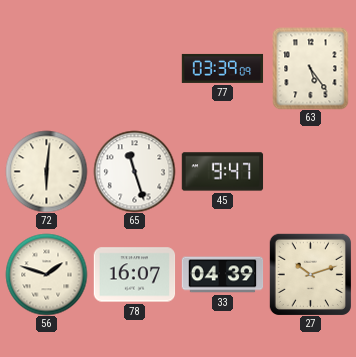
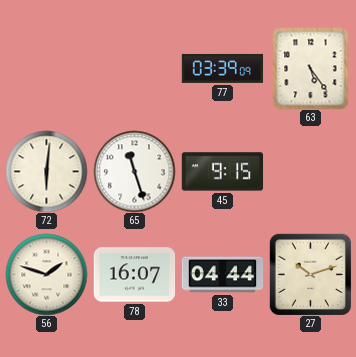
45: 9:47 -> 9:15 (222, 172)
33: 04:39 -> 04:44 (222, 275)
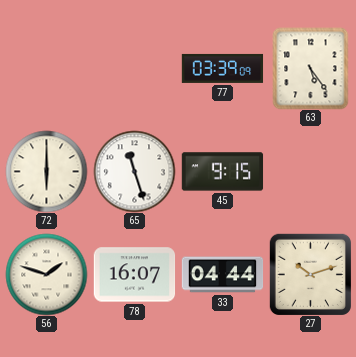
72: 6:01 -> 6:00 (46, 171)
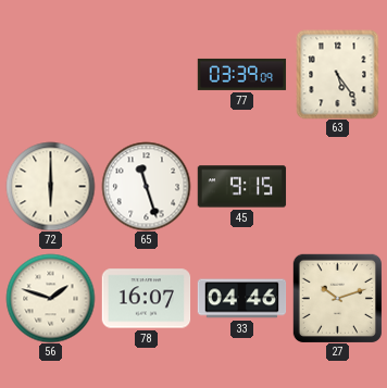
33: 04:44 -> 04:46 (241, 299)
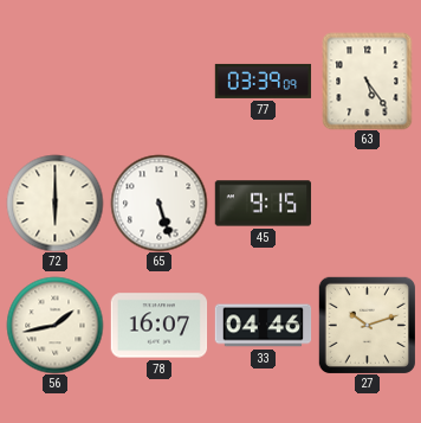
65: 11:27 -> 5:27 (158, 203)
56: 1:48 -> 1:43 (54, 325)
